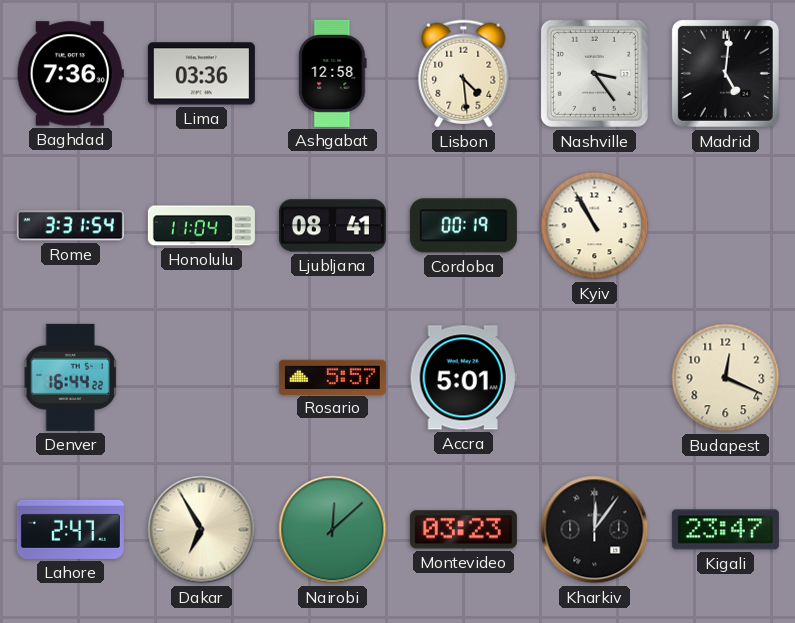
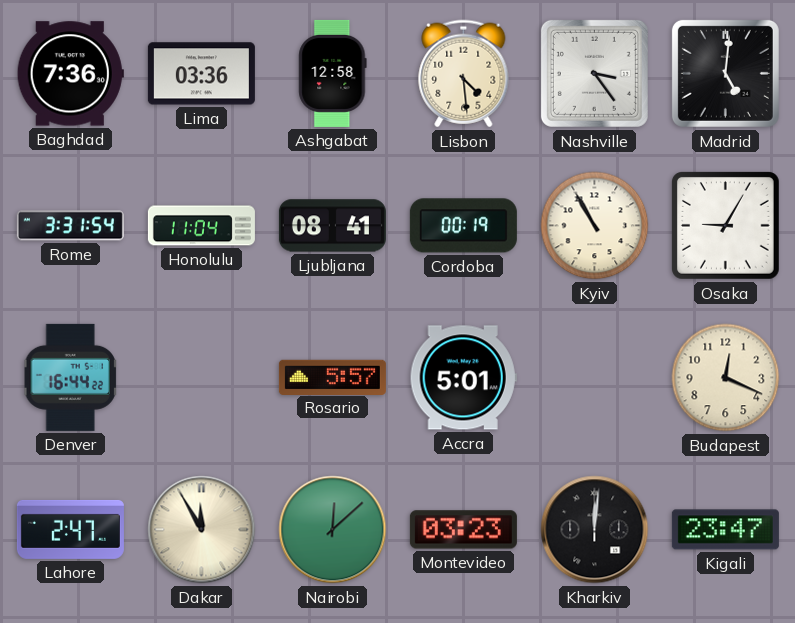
Osaka: none -> 9:05 (726, 226)
Dakar: 6:55 -> 11:55 (202, 530)
Kharkiv: 12:06 -> 12:01 (595, 530)
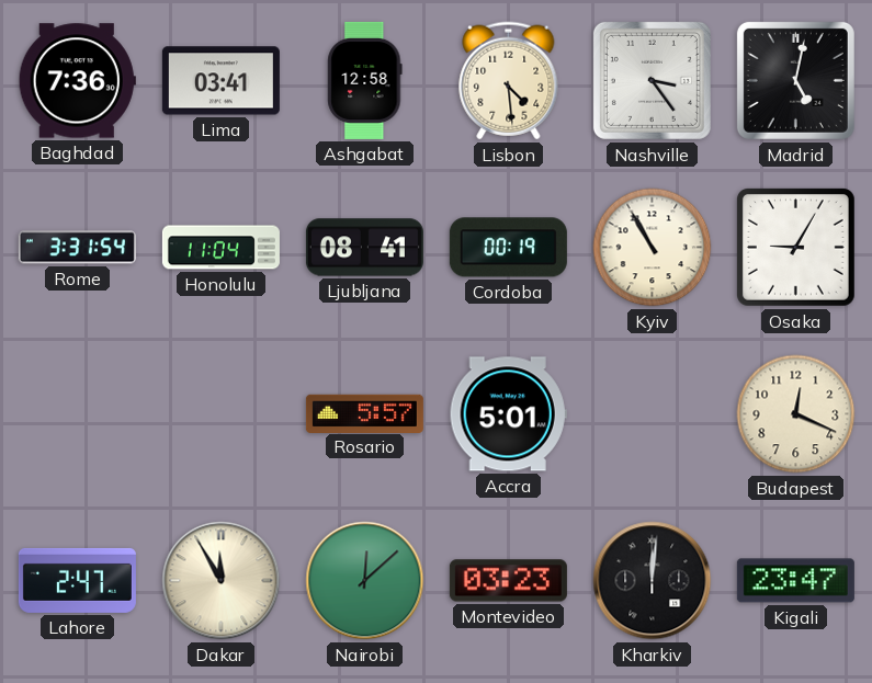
Lima: 03:36 -> 03:41 (220, 81)
Madrid: 5:01 -> 5:02 (795, 80)
Denver: 16:44 -> none (70, 377)
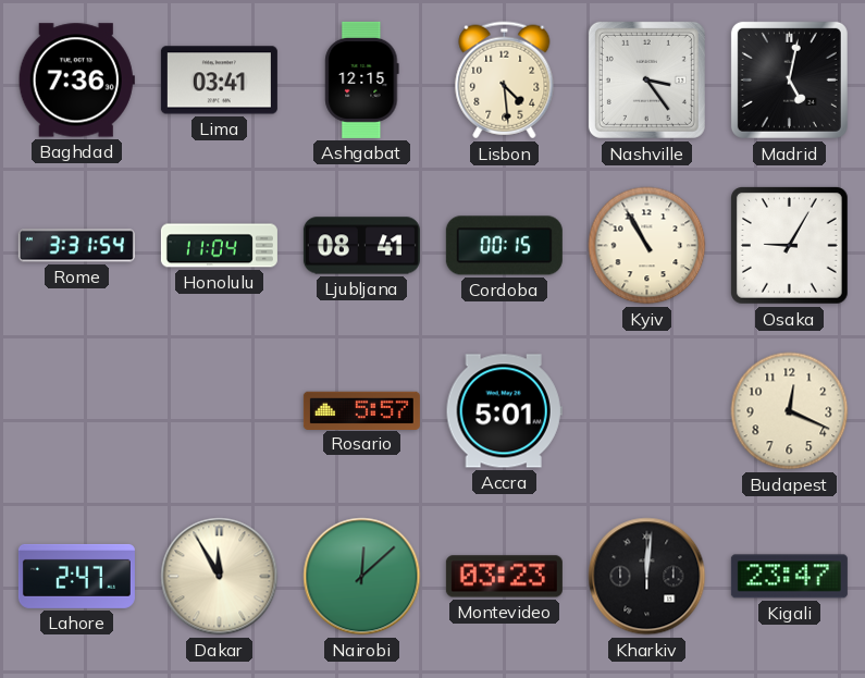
Ashgabat: 12:58 -> 12:15 (362, 79)
Cordoba: 00:19 -> 00:15 (504, 246)
